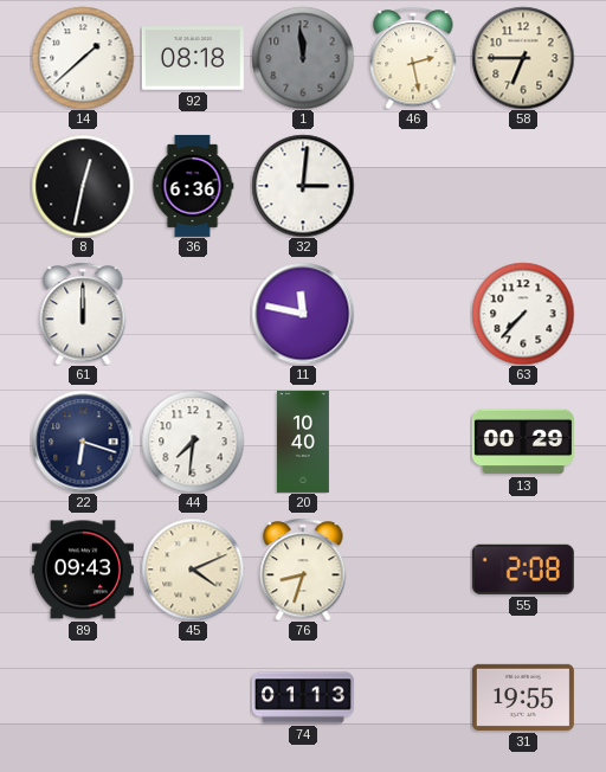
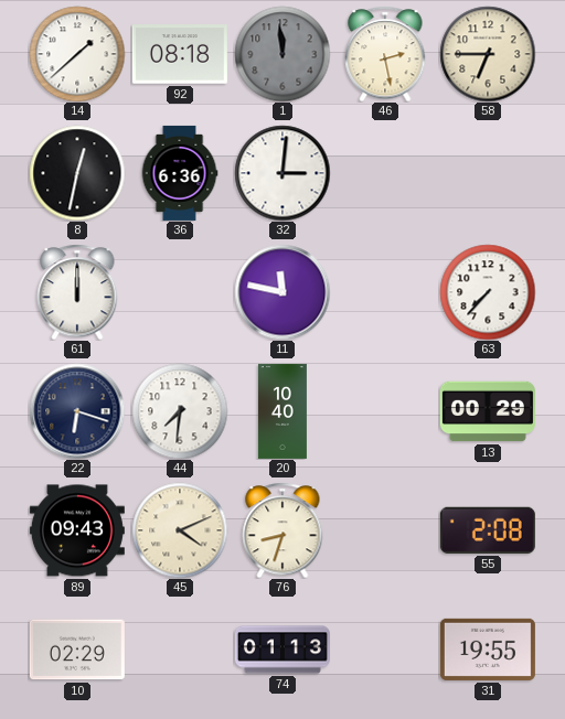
10: none -> 02:29 (77, 650)
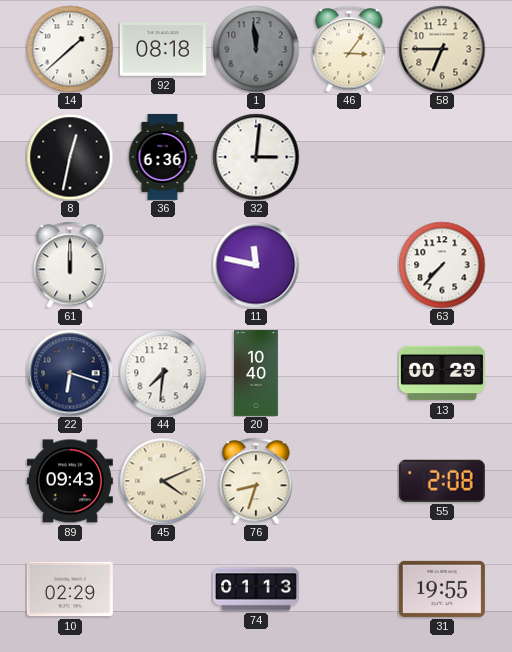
46: 2:28 -> 3:06 (349, 49)
